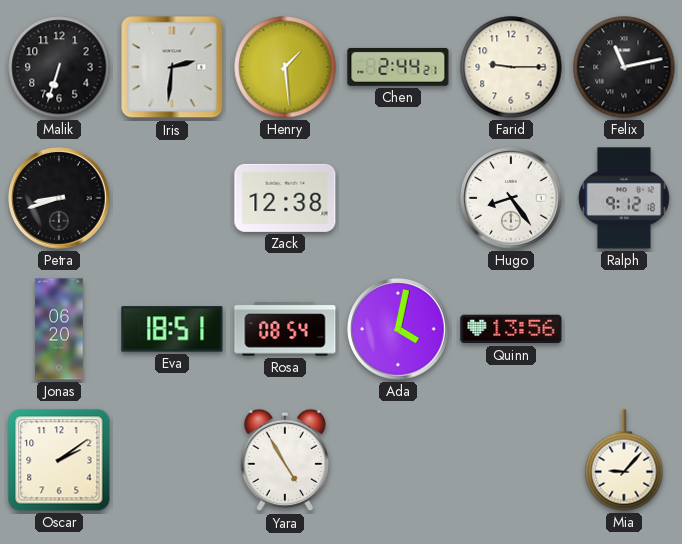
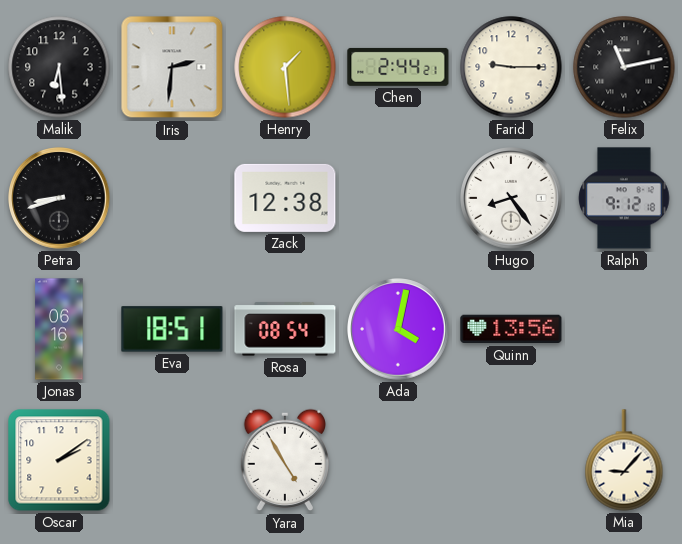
Malik: 6:33 -> 6:29 (59, 67)
Jonas: 06:20 -> 06:16 (59, 329)
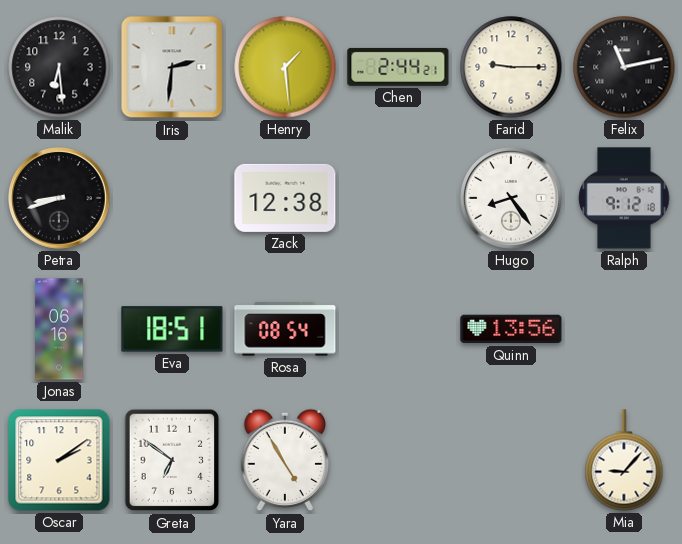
Ada: 4:02 -> none (398, 329)
Greta: none -> 6:51 (172, 460)
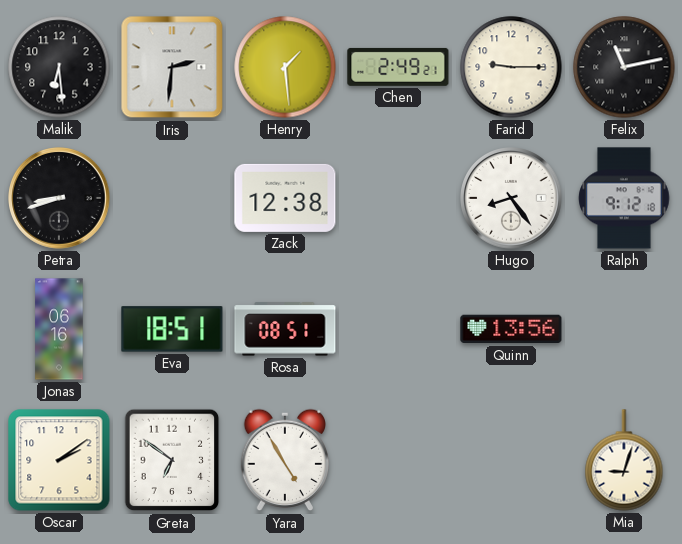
Chen: 2:44 -> 2:49 (398, 67)
Rosa: 08:54 -> 08:51 (285, 329)
Mia: 9:07 -> 9:03 (624, 460)
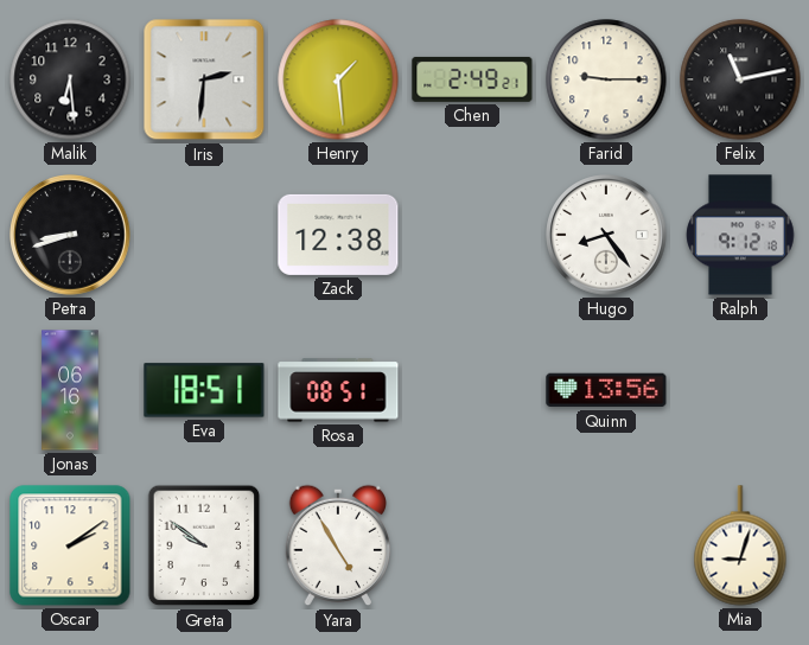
Greta: 6:51 -> 9:51 (204, 545)
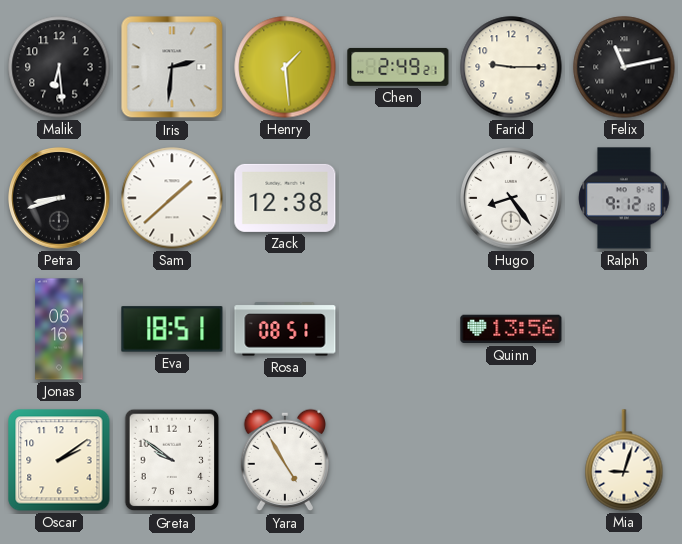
Sam: none -> 1:38 (172, 198)
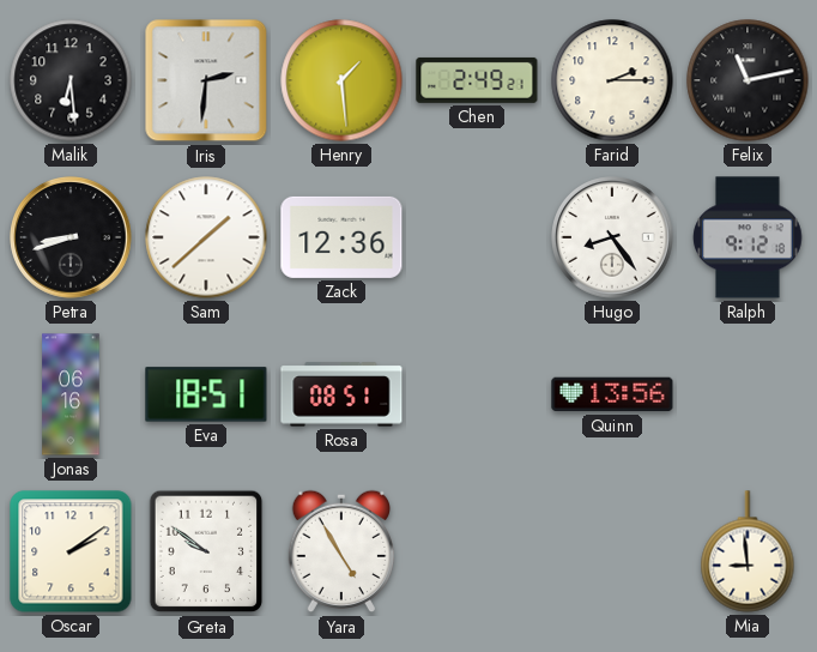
Farid: 9:15 -> 2:15 (612, 80)
Zack: 12:38 -> 12:36 (341, 237)
Mia: 9:03 -> 8:59 (748, 551)
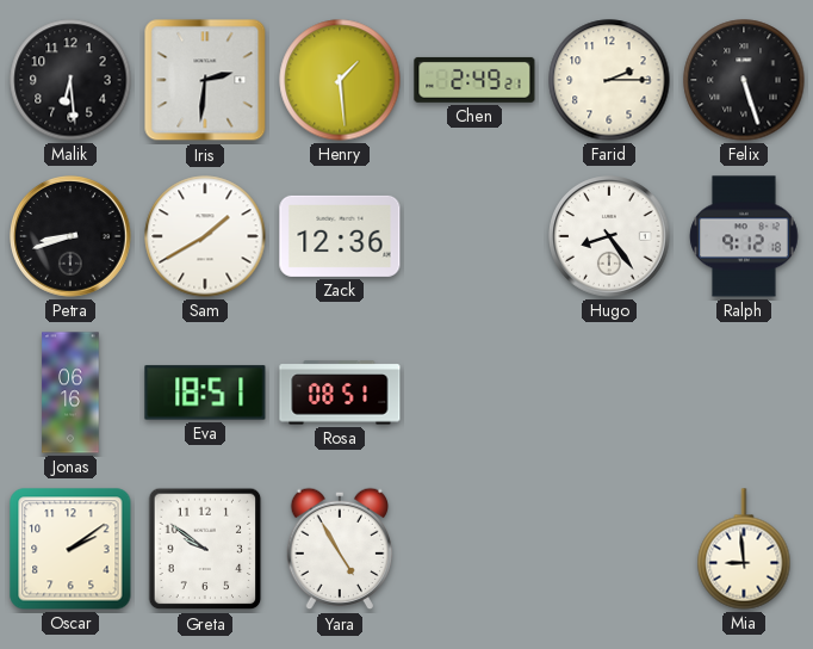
Felix: 11:13 -> 5:27 (744, 80)
Sam: 1:38 -> 1:40 (205, 236)
Quinn: 13:56 -> none (612, 394)
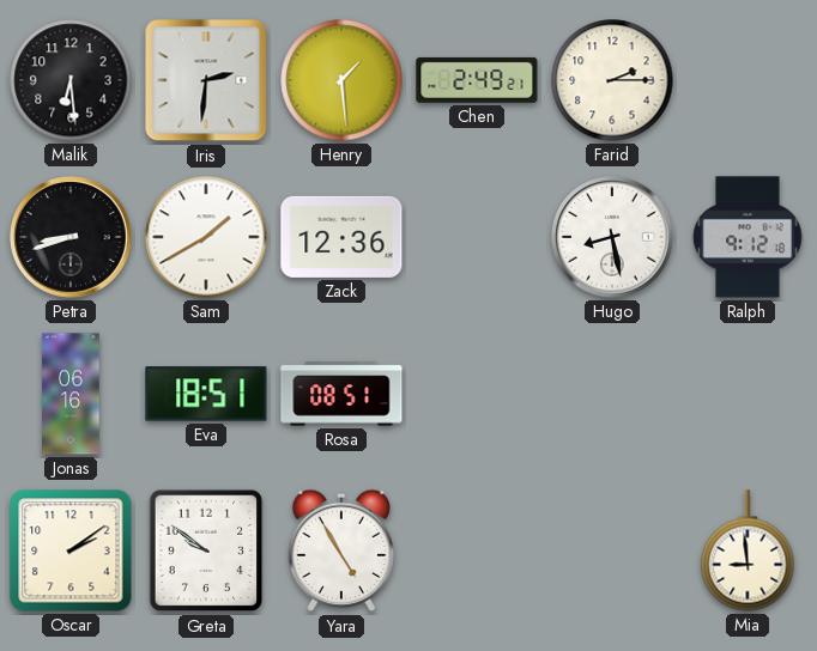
Felix: 5:27 -> none (744, 80)
Hugo: 8:24 -> 8:28 (612, 237)
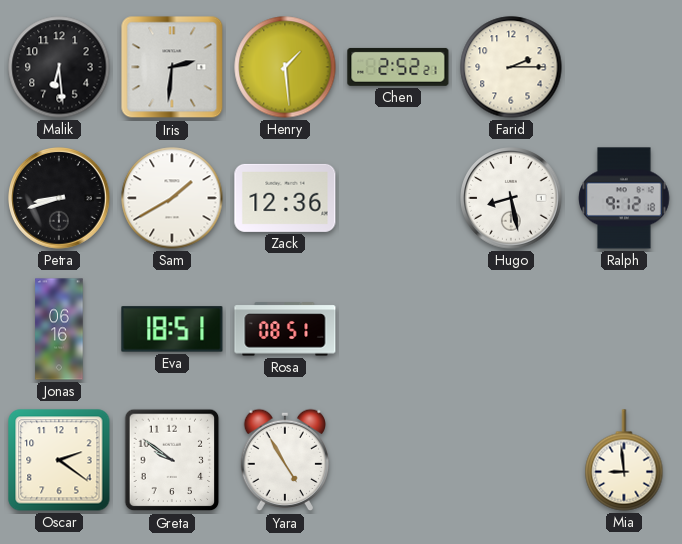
Chen: 2:49 -> 2:52 (398, 67)
Oscar: 2:09 -> 2:21 (59, 460)
